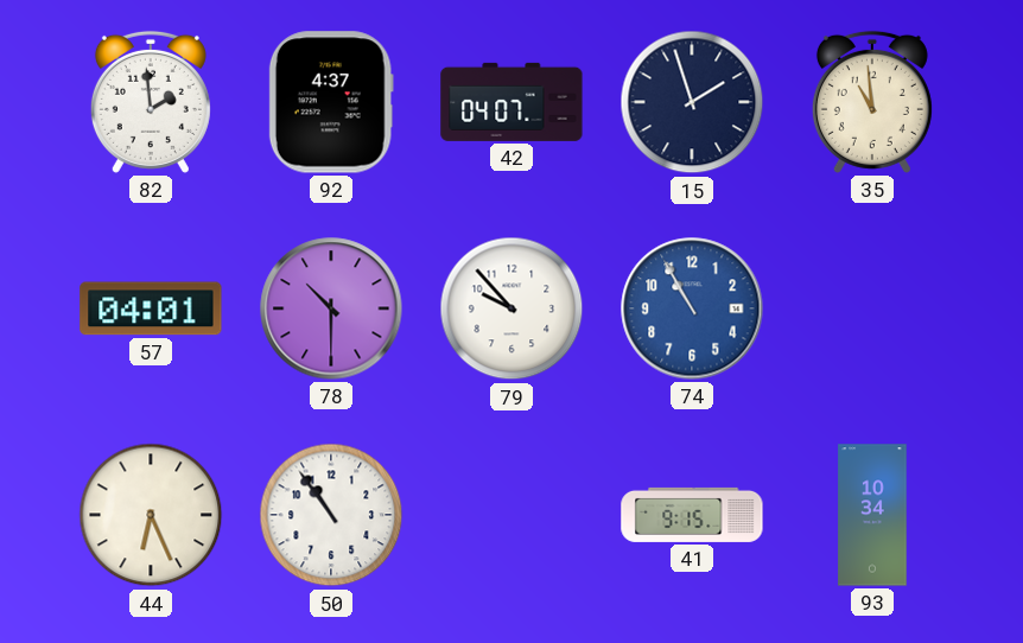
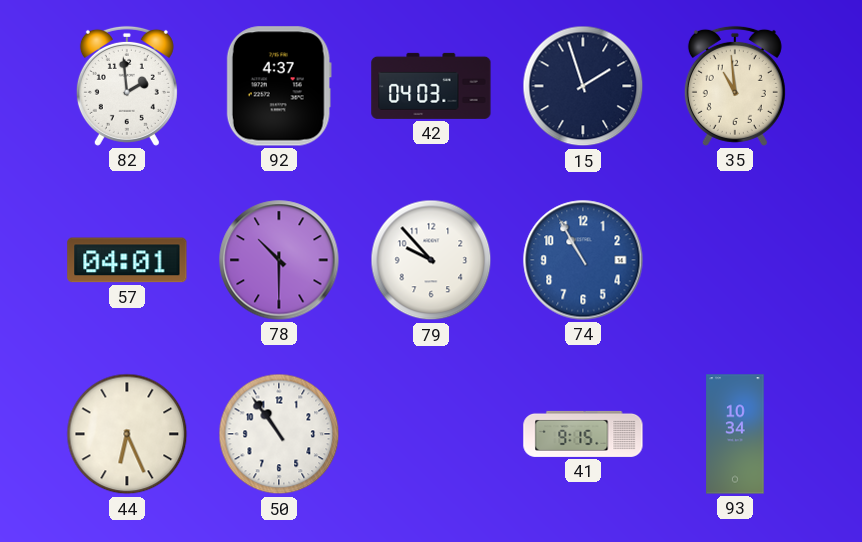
42: 04:07 -> 04:03 (431, 86)
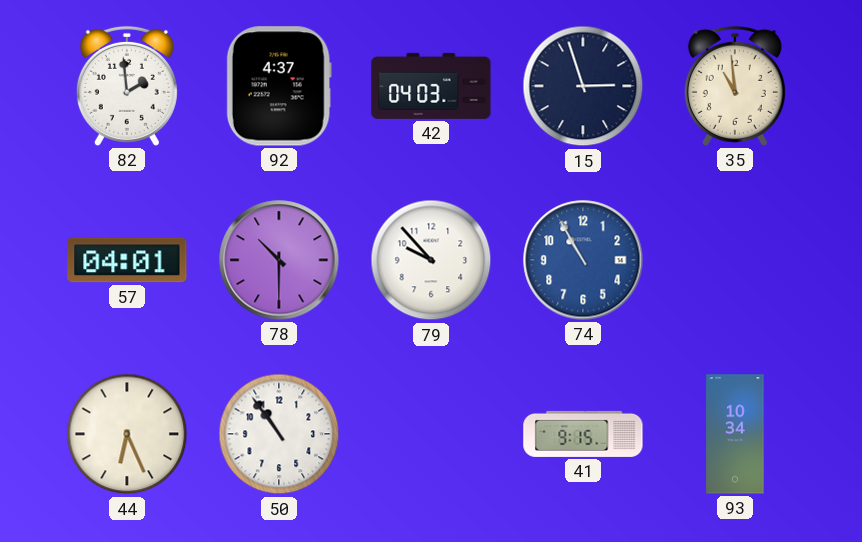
15: 1:57 -> 2:57 (583, 86)
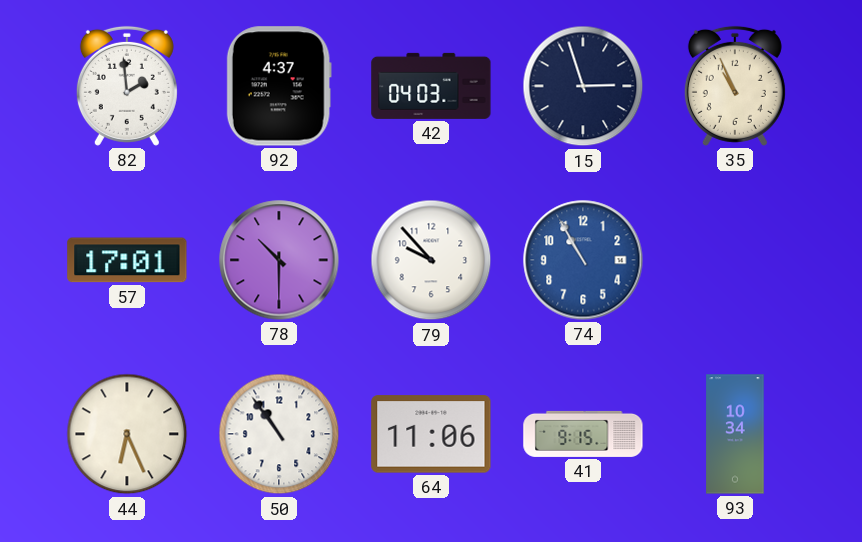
35: 10:59 -> 10:56 (735, 86)
57: 04:01 -> 17:01 (127, 260)
64: none -> 11:06 (431, 434)
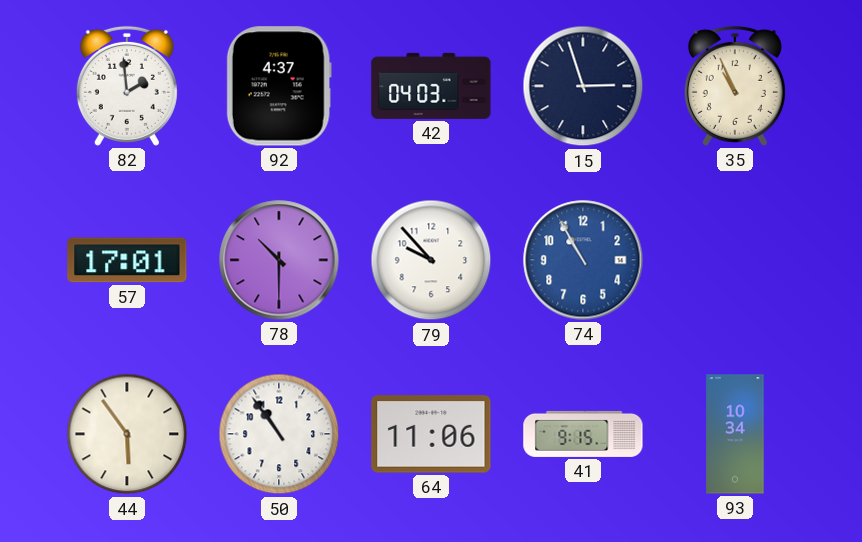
44: 6:26 -> 5:54 (127, 434)
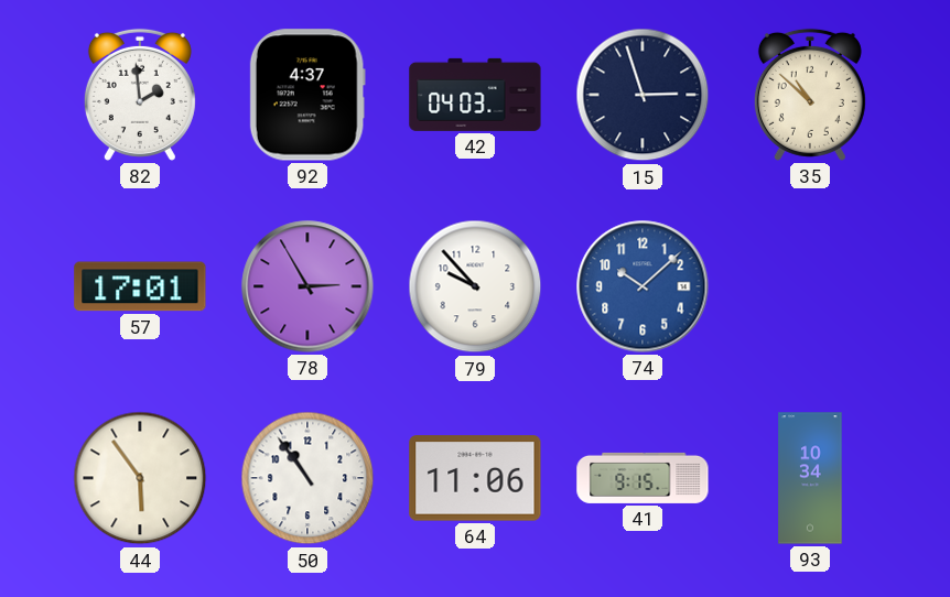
35: 10:56 -> 10:52 (810, 95)
78: 10:30 -> 2:55 (307, 286)
74: 10:55 -> 10:08 (643, 286)
